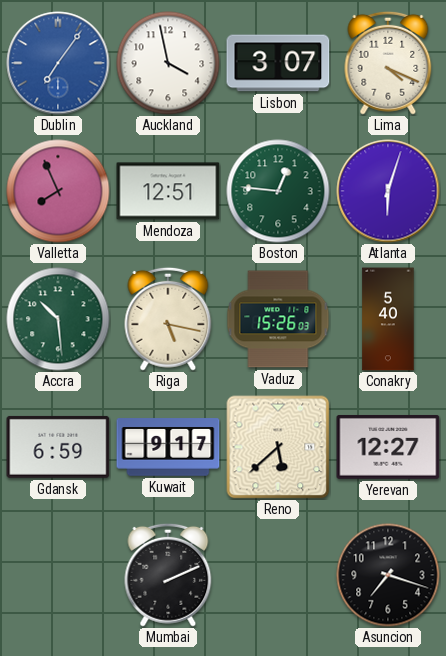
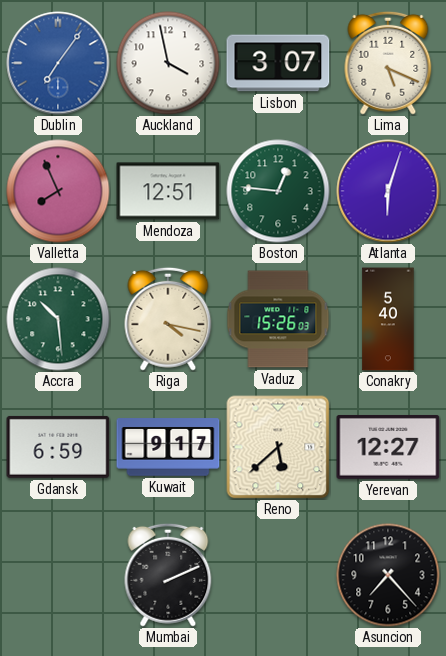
Lima: 4:19 -> 5:19 (388, 63)
Riga: 5:17 -> 4:17 (168, 319)
Asuncion: 7:18 -> 7:23 (388, 575)
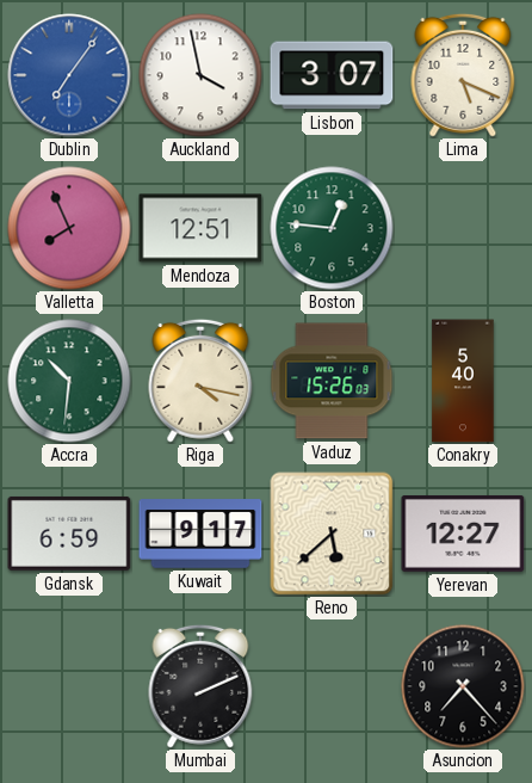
Atlanta: 6:03 -> none (388, 191)
Accra: 10:29 -> 10:31 (69, 381)
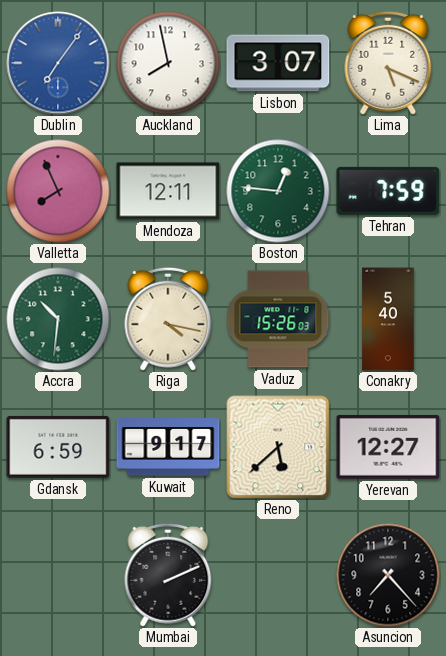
Auckland: 3:58 -> 7:58 (168, 63)
Mendoza: 12:51 -> 12:11 (168, 191)
Tehran: none -> 7:59 (388, 191)
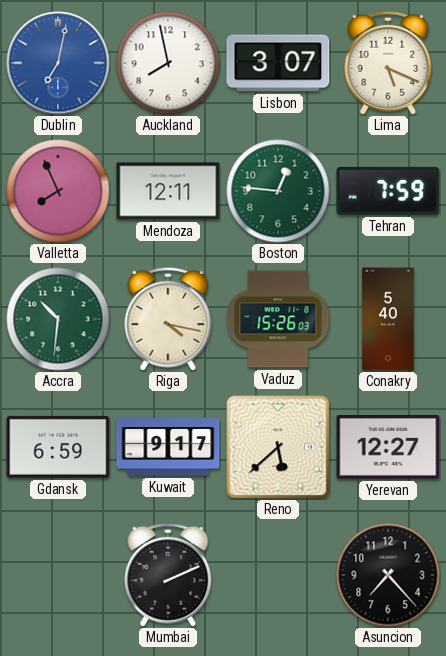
Dublin: 7:06 -> 7:02 (58, 63)
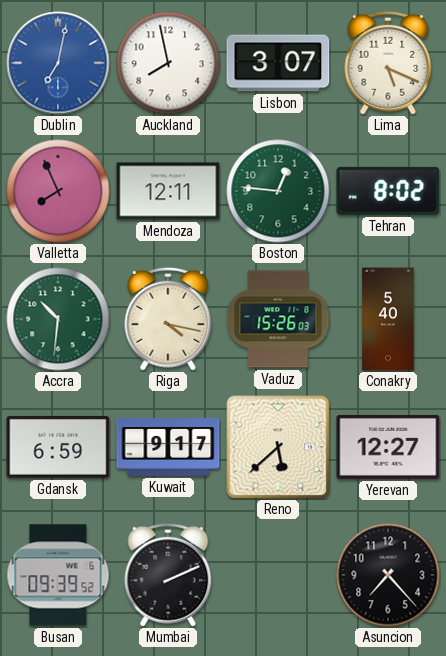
Tehran: 7:59 -> 8:02 (388, 191)
Busan: none -> 09:39 (58, 575)
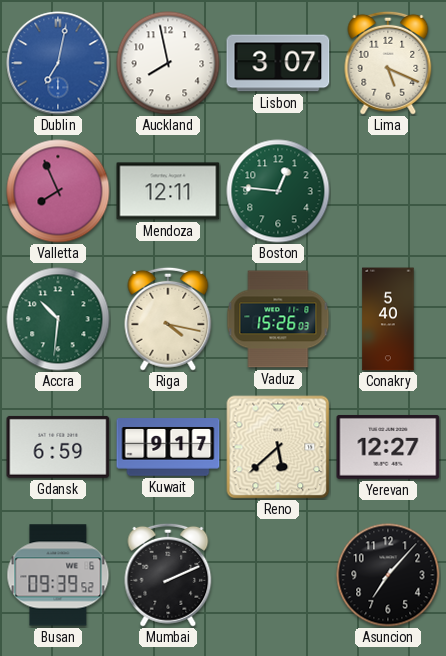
Tehran: 8:02 -> none (388, 191)
Asuncion: 7:23 -> 7:07 (388, 575)
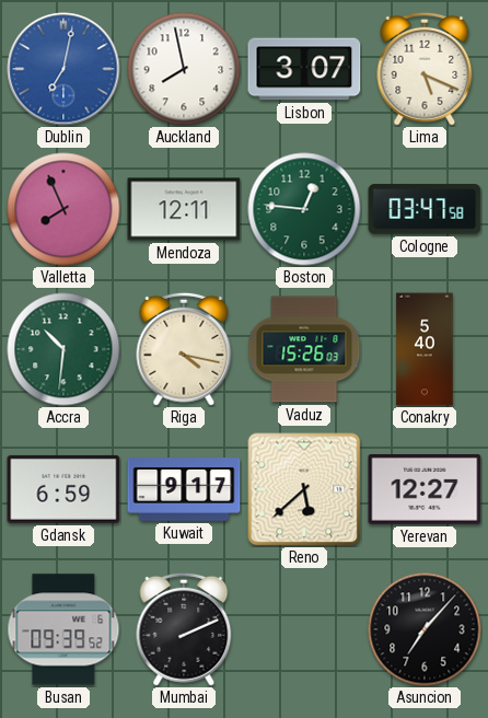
Cologne: none -> 03:47 (425, 209)
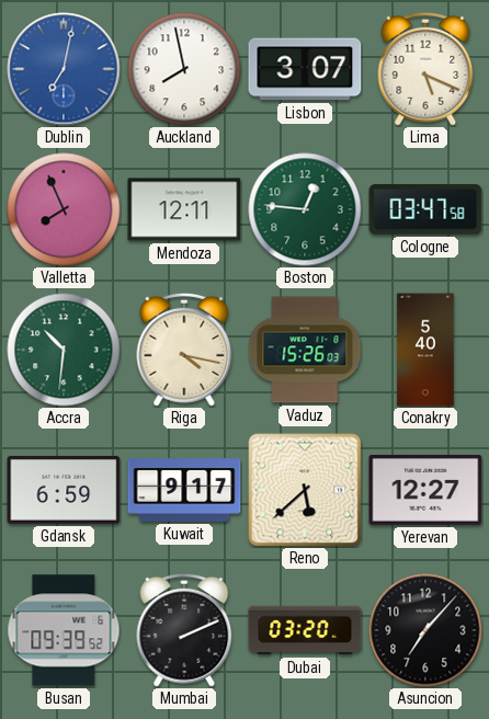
Dubai: none -> 03:20 (305, 630)
